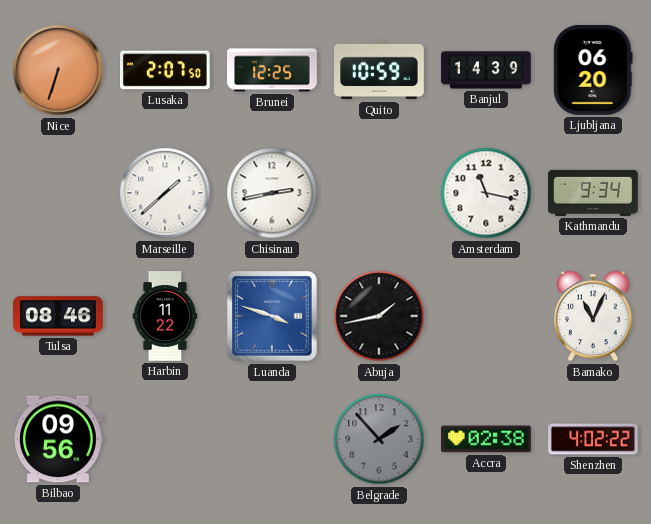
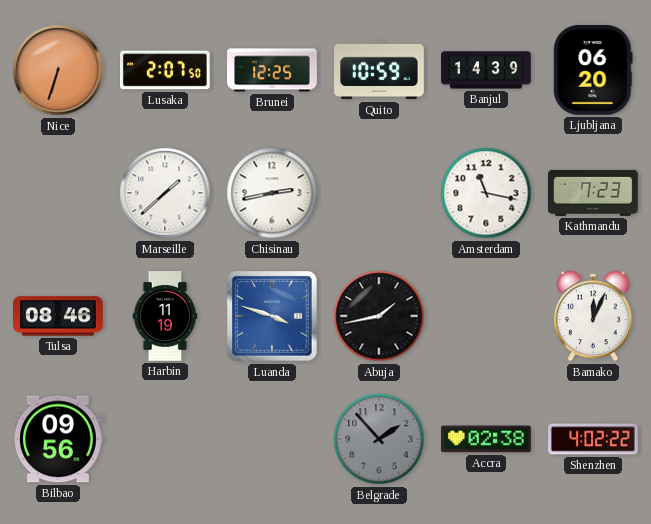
Kathmandu: 9:34 -> 7:23 (594, 193)
Harbin: 11:22 -> 11:19 (165, 316)
Bamako: 11:04 -> 12:04 (593, 316)
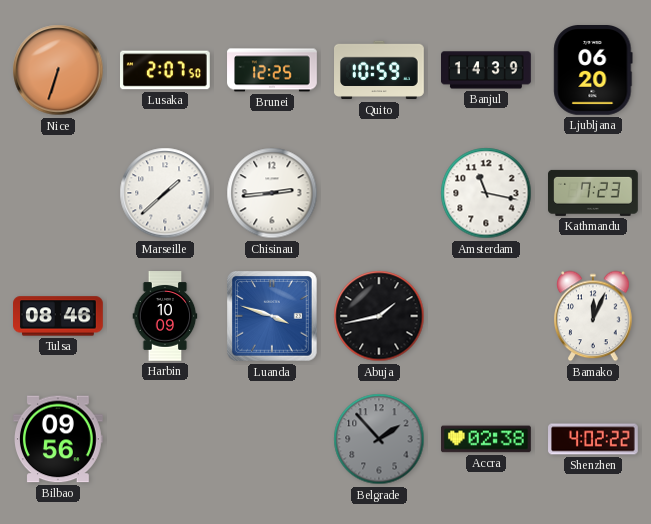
Chisinau: 2:43 -> 2:44 (272, 193)
Harbin: 11:19 -> 10:09 (165, 316)
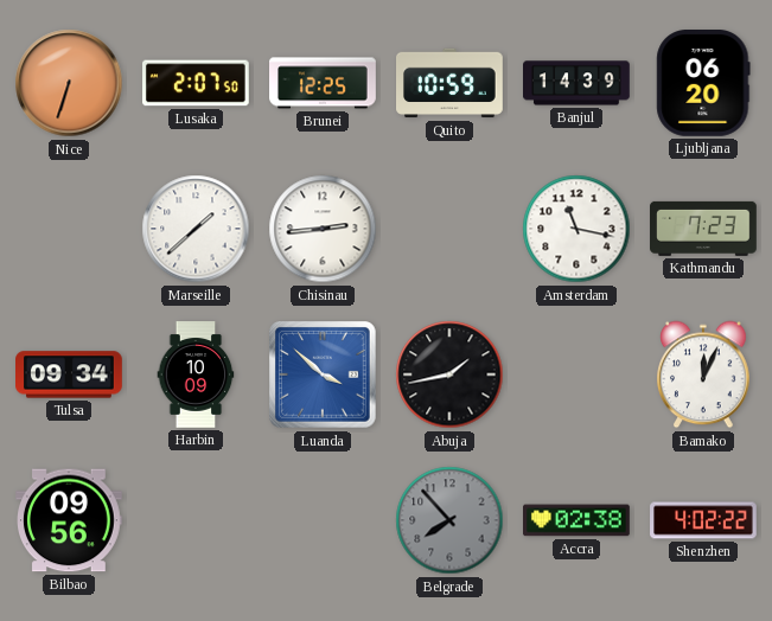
Tulsa: 08:46 -> 09:34 (70, 374)
Luanda: 3:48 -> 3:52 (323, 374)
Belgrade: 1:53 -> 7:53 (449, 520)
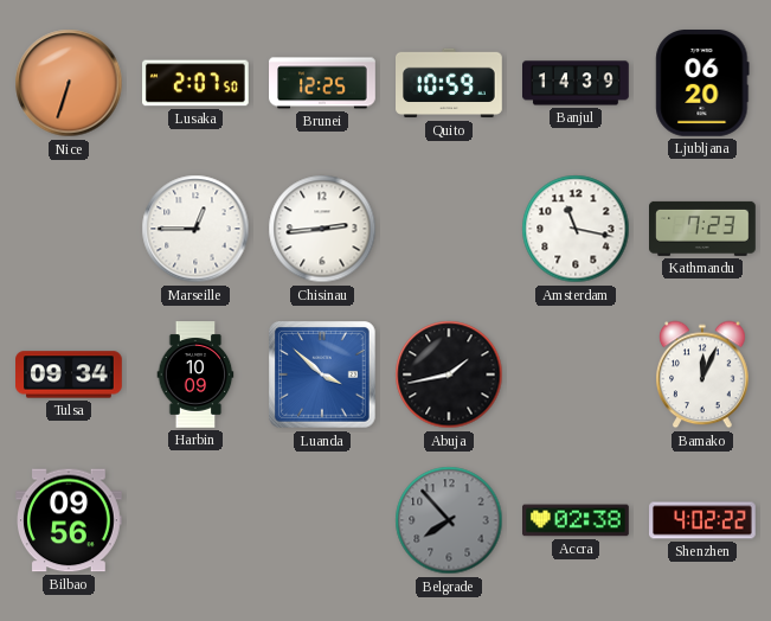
Marseille: 1:38 -> 12:45 (195, 229)
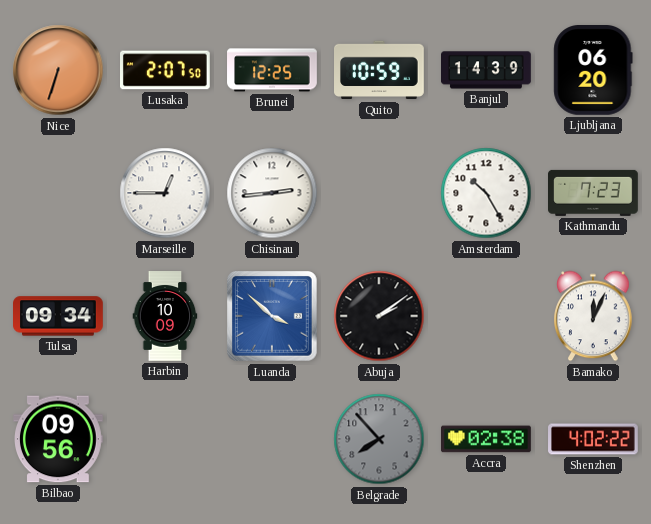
Amsterdam: 11:17 -> 10:25 (486, 193)
Abuja: 1:43 -> 2:09 (379, 316)
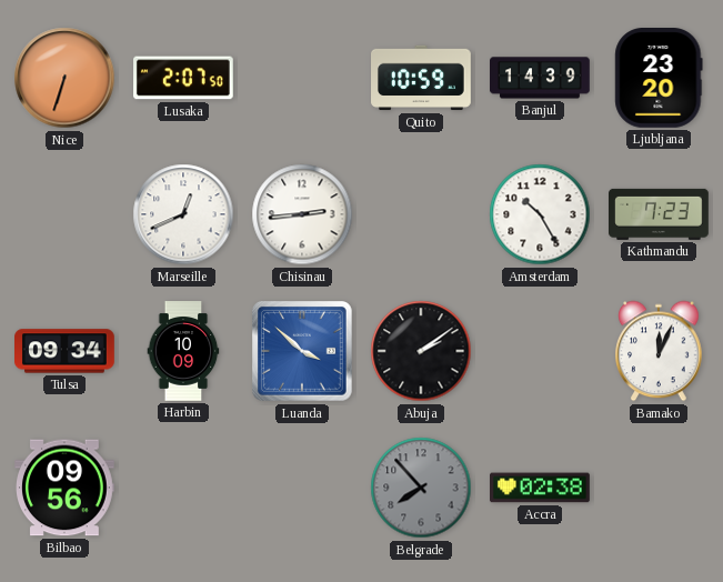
Brunei: 12:25 -> none (272, 70)
Ljubljana: 06:20 -> 23:20 (659, 79)
Marseille: 12:45 -> 12:41 (183, 214)
Shenzhen: 4:02 -> none (593, 439)
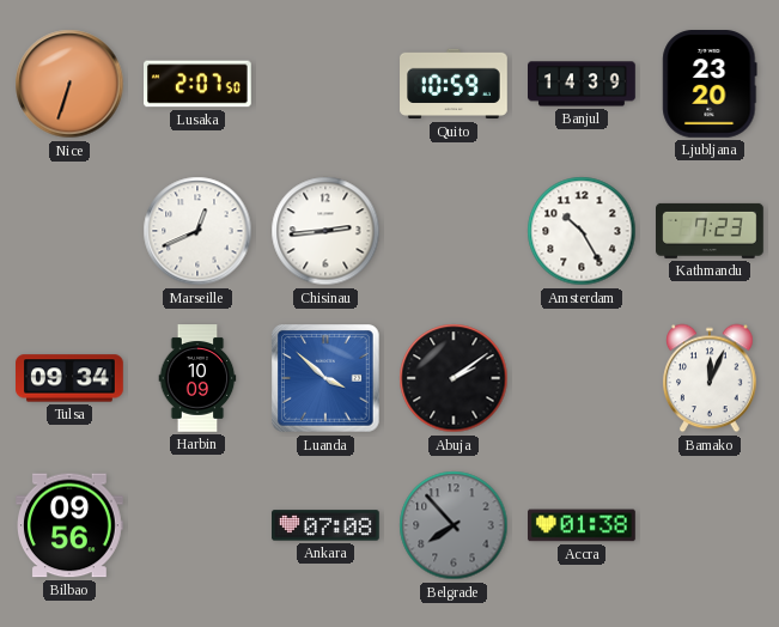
Ankara: none -> 07:08 (327, 525)
Accra: 02:38 -> 01:38 (583, 525)
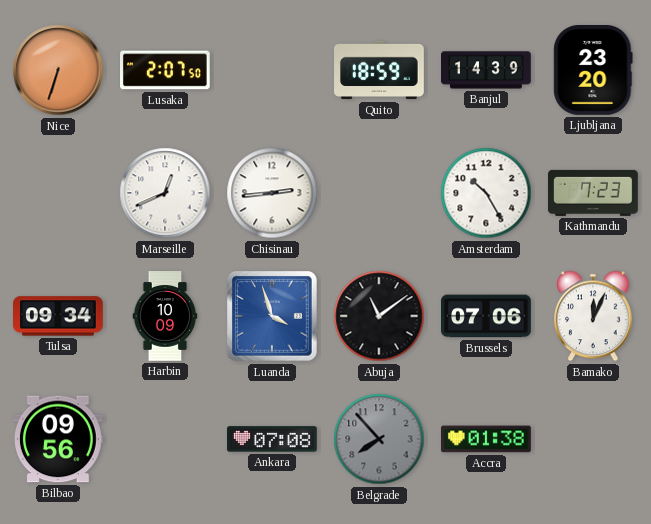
Quito: 10:59 -> 18:59 (380, 70)
Luanda: 3:52 -> 3:57 (272, 316)
Abuja: 2:09 -> 11:09 (379, 316)
Brussels: none -> 07:06 (487, 316)
